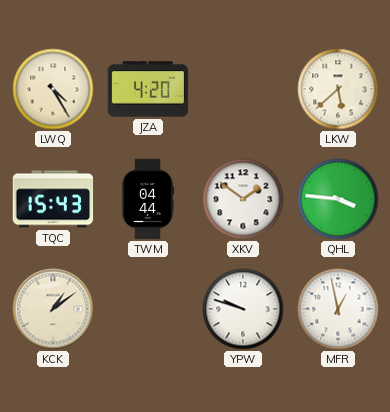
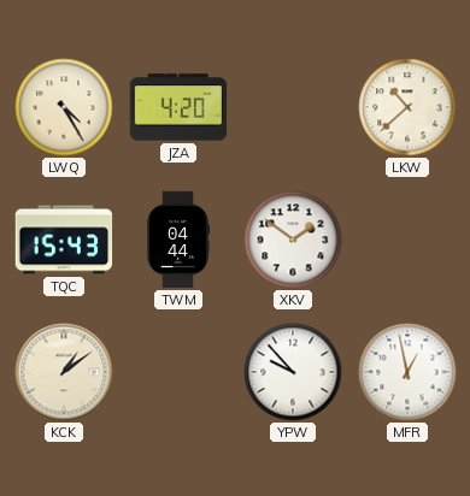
LKW: 5:38 -> 10:38 (407, 107)
QHL: 3:46 -> none (338, 199)
YPW: 9:48 -> 9:53 (293, 372)
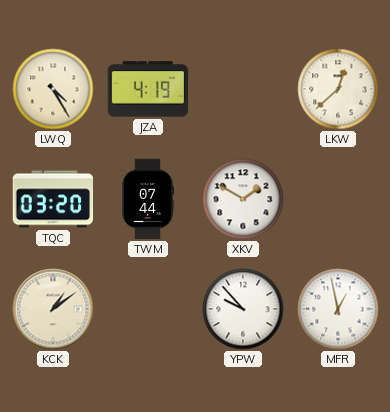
JZA: 4:20 -> 4:19 (148, 89)
LKW: 10:38 -> 12:38 (338, 89)
TQC: 15:43 -> 03:20 (53, 199)
TWM: 04:44 -> 07:44 (148, 199)
XKV: 1:51 -> 1:50 (243, 199)
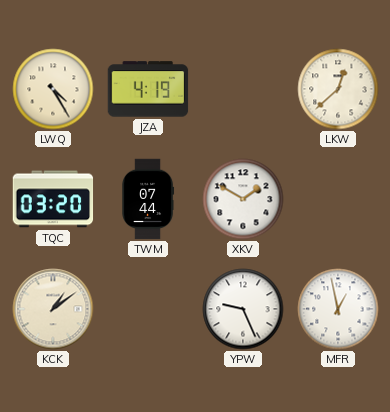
YPW: 9:53 -> 9:26 (243, 309)
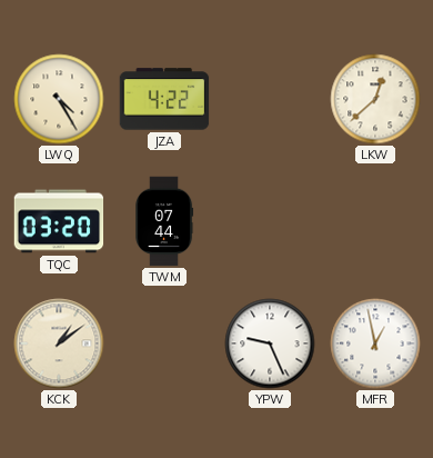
JZA: 4:19 -> 4:22 (164, 99)
XKV: 1:50 -> none (243, 199)
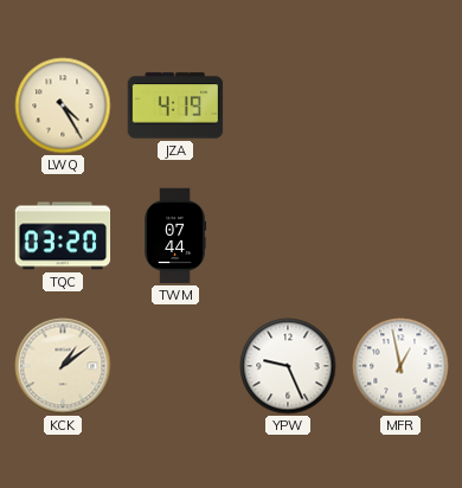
JZA: 4:22 -> 4:19 (175, 105)
LKW: 12:38 -> none (375, 99)
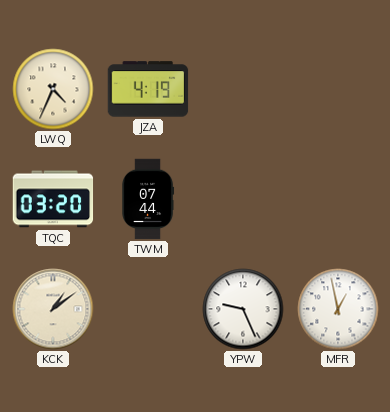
LWQ: 4:25 -> 4:34 (53, 89)
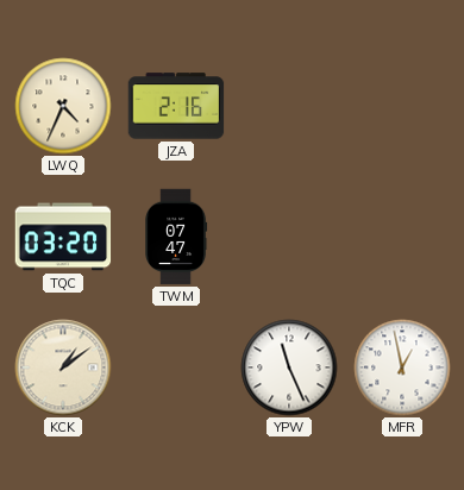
JZA: 4:19 -> 2:16 (176, 106)
TWM: 07:44 -> 07:47 (176, 237)
YPW: 9:26 -> 11:26 (289, 367)
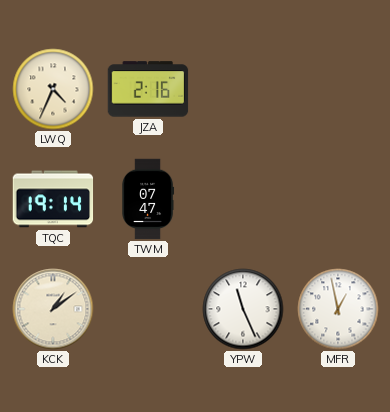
TQC: 03:20 -> 19:14 (53, 199)
